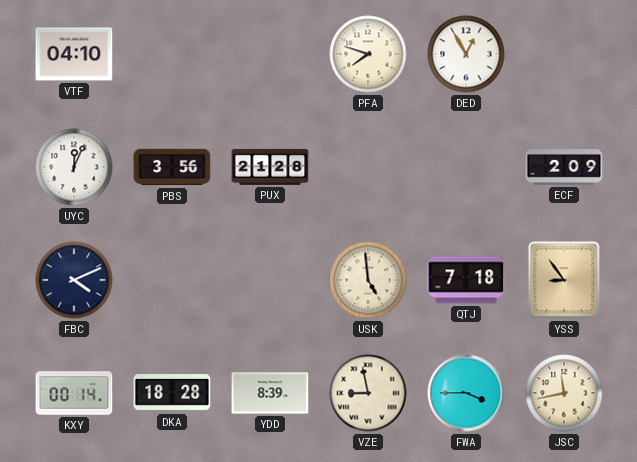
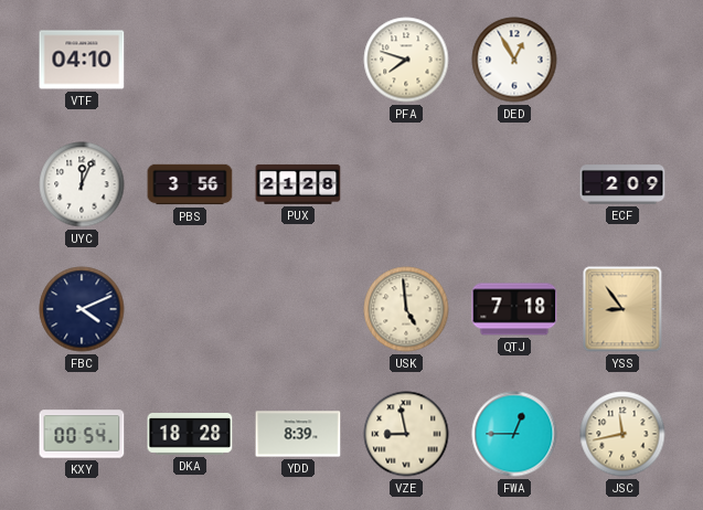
KXY: 00:14 -> 00:54 (82, 434)
FWA: 3:45 -> 12:45 (514, 434)
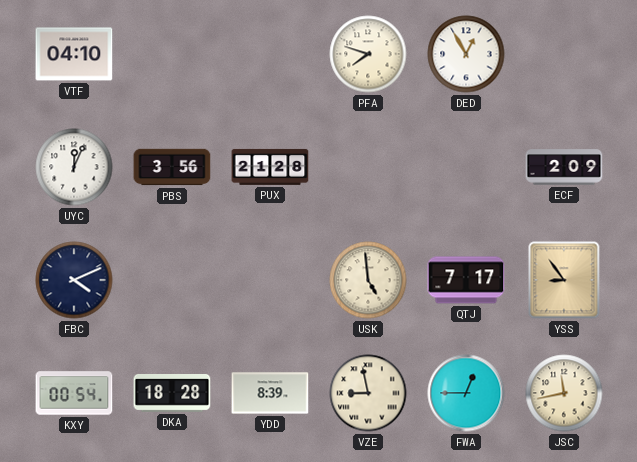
QTJ: 7:18 -> 7:17 (466, 280)
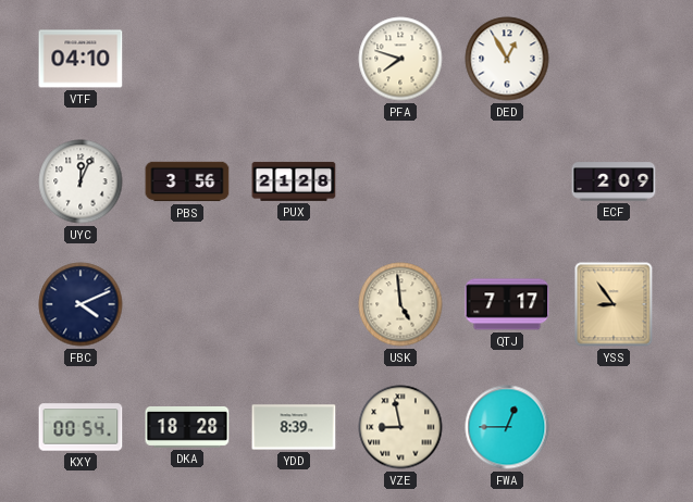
JSC: 11:43 -> none (564, 393)
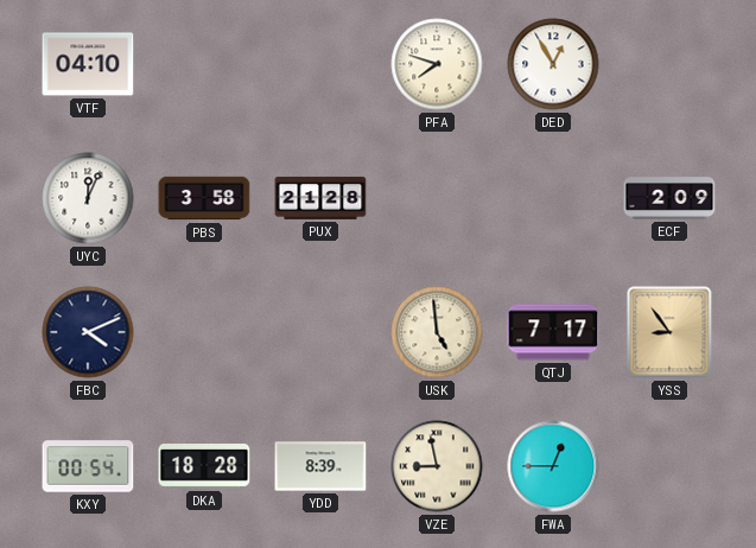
PBS: 3:56 -> 3:58 (204, 198)
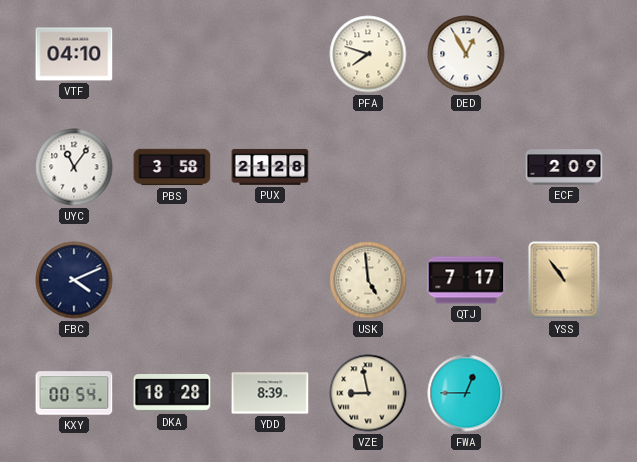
UYC: 12:04 -> 11:06 (74, 167)
YSS: 8:54 -> 10:54 (564, 280)
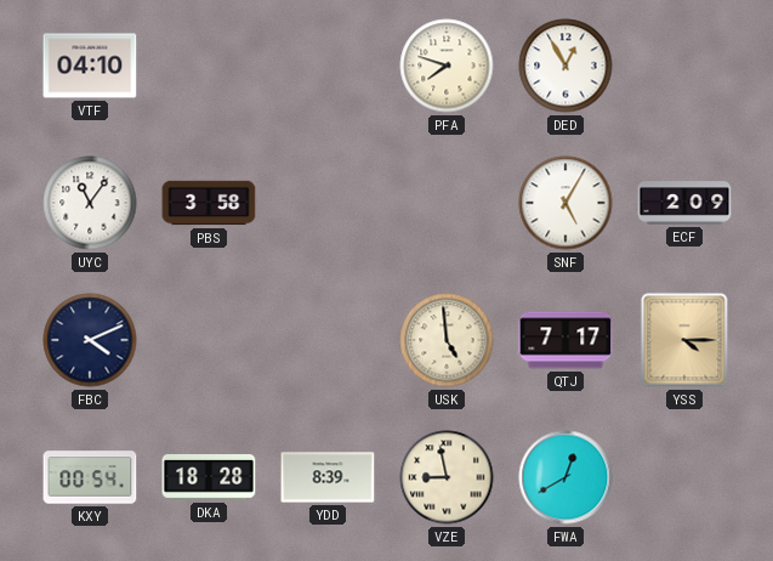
PUX: 21:28 -> none (270, 167)
SNF: none -> 5:05 (565, 203)
YSS: 10:54 -> 4:15 (684, 340)
FWA: 12:45 -> 12:40 (565, 477)
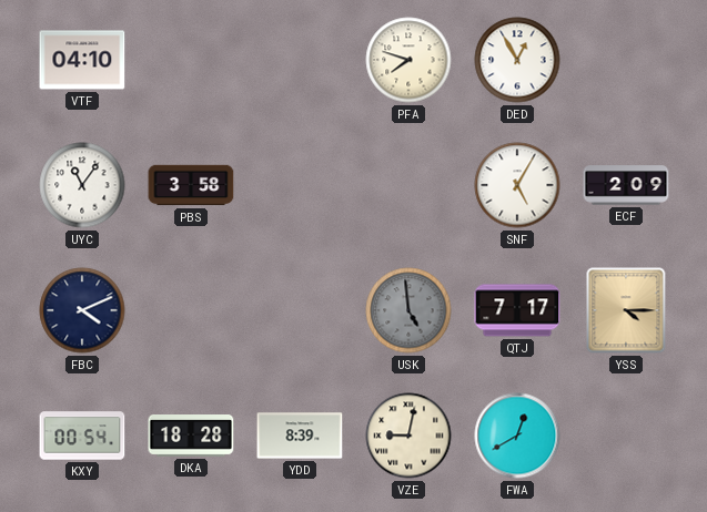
USK dial: cream -> grey (408, 310)
VZE: 8:58 -> 9:02 (408, 436)
